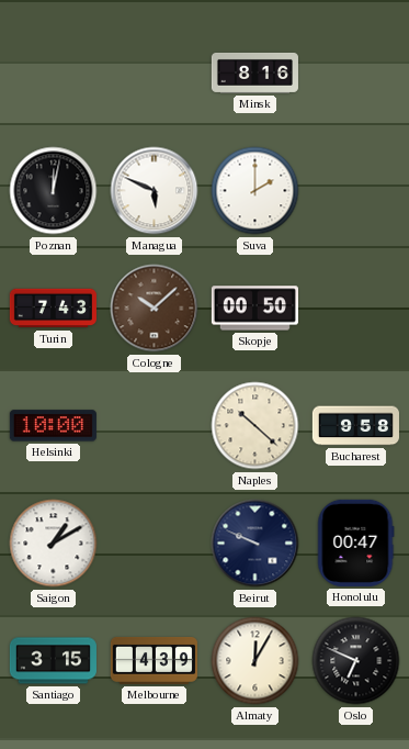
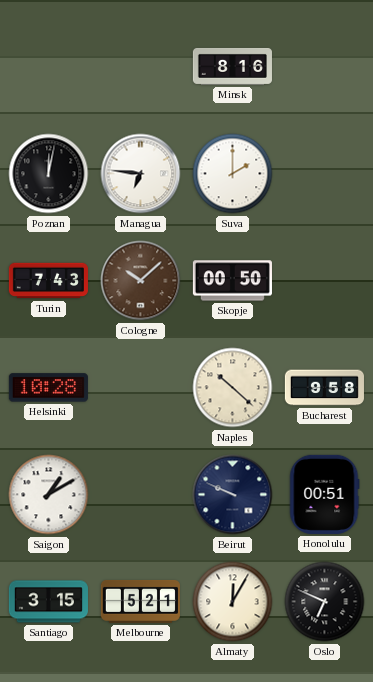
Managua: 5:49 -> 6:46 (141, 174)
Helsinki: 10:00 -> 10:28 (48, 388)
Honolulu: 00:47 -> 00:51 (325, 494)
Melbourne: 4:39 -> 5:21 (140, 601)
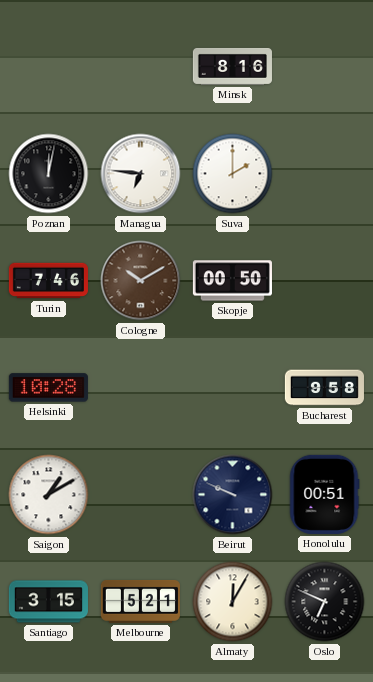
Turin: 7:43 -> 7:46 (48, 281)
Cologne: 10:08 -> 10:10 (141, 281)
Naples: 10:22 -> none (233, 388)
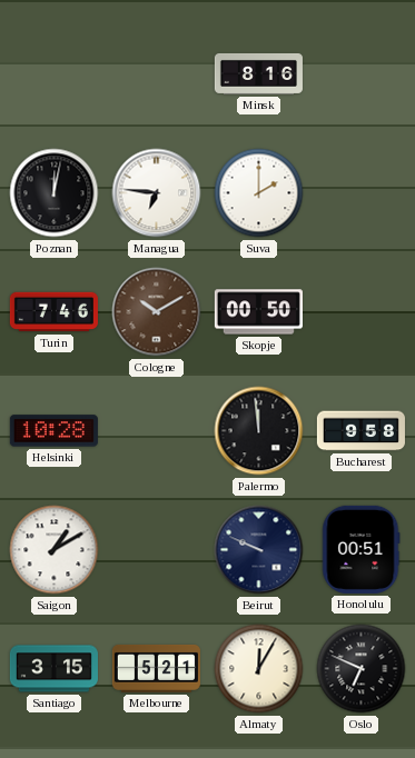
Palermo: none -> 11:59 (259, 431)
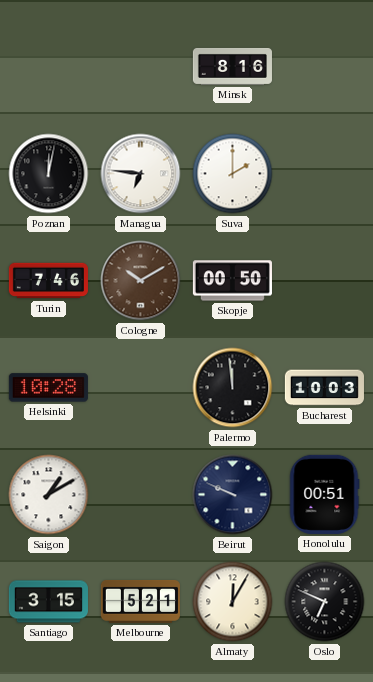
Bucharest: 9:58 -> 10:03 (324, 388)
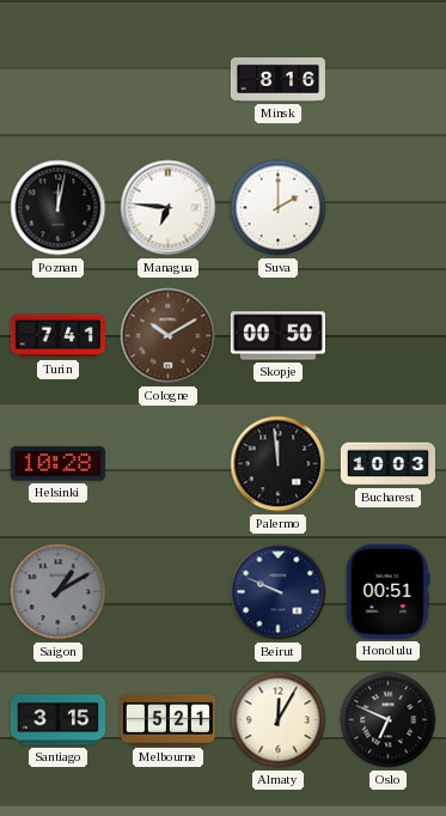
Turin: 7:46 -> 7:41 (57, 336)
Saigon dial: white -> grey (59, 592)
